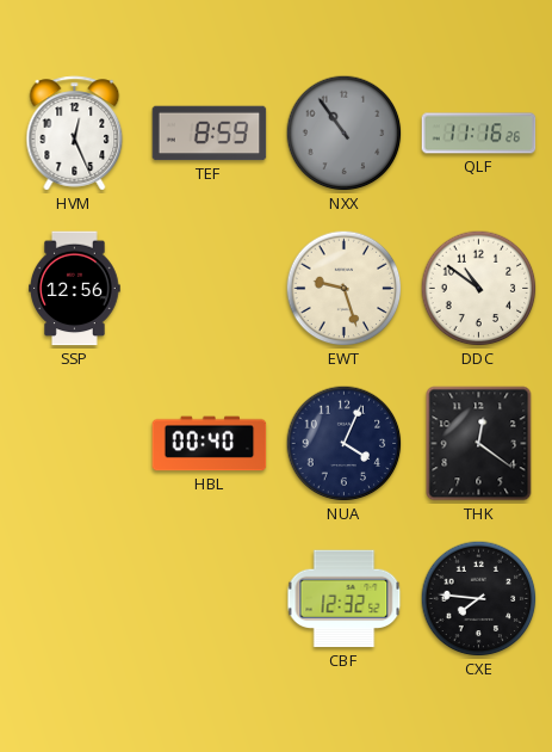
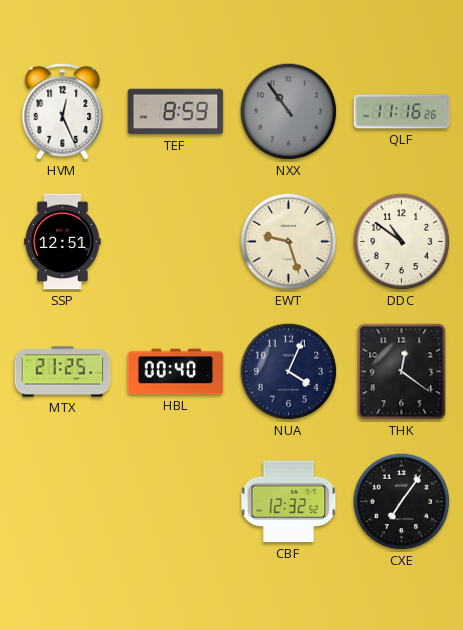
SSP: 12:56 -> 12:51 (63, 242)
MTX: none -> 21:25 (63, 372)
CXE: 7:46 -> 7:06 (402, 502)
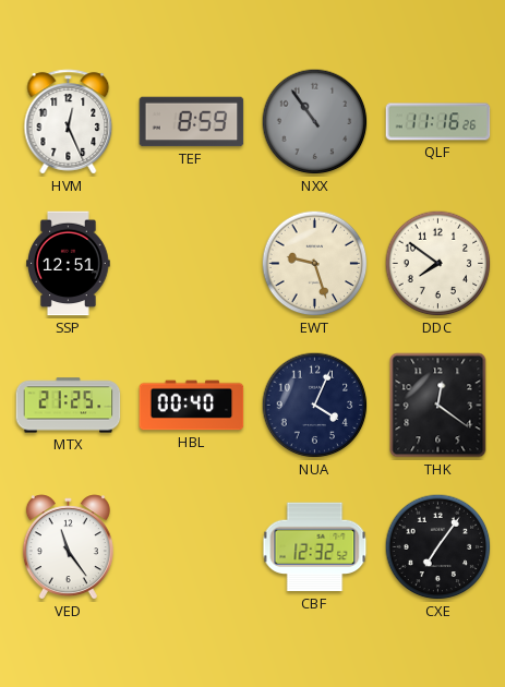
DDC: 10:51 -> 7:51 (438, 264)
VED: none -> 11:24 (68, 547)
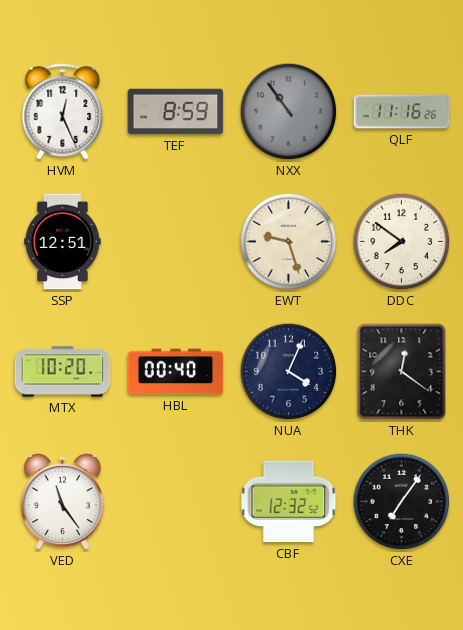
MTX: 21:25 -> 10:20 (63, 372)
